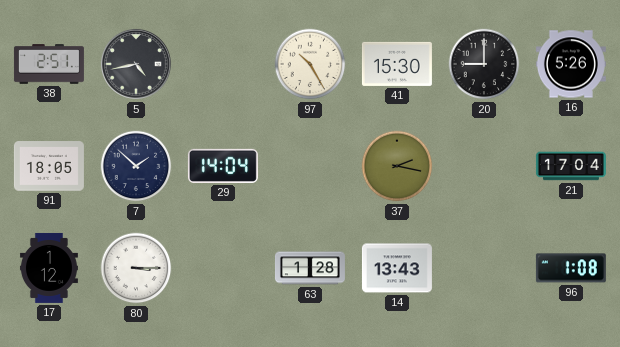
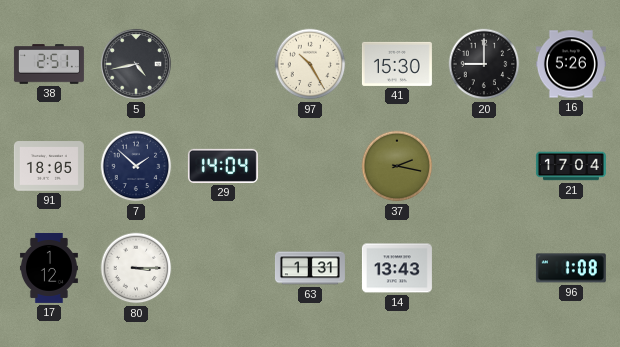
63: 1:28 -> 1:31 (310, 268)
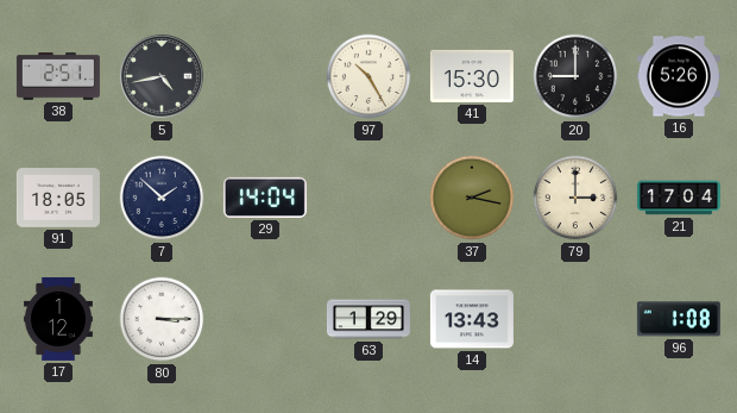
79: none -> 3:00 (575, 198)
63: 1:31 -> 1:29 (368, 319)
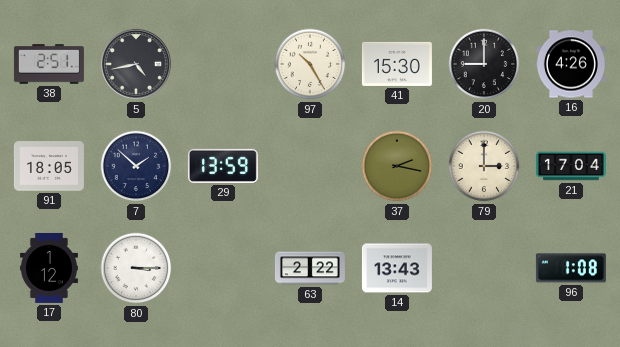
16: 5:26 -> 4:26 (571, 64)
29: 14:04 -> 13:59 (223, 166)
63: 1:29 -> 2:22 (310, 268)
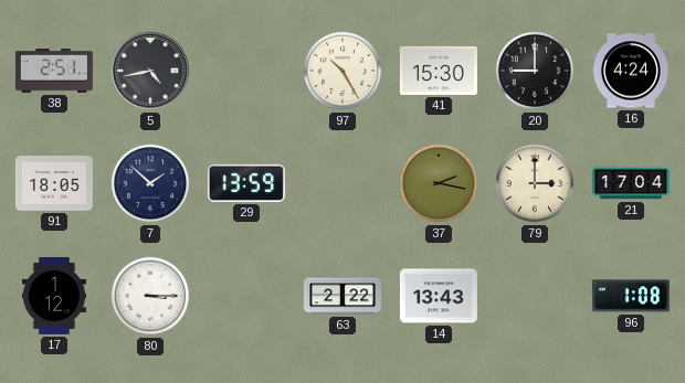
16: 4:26 -> 4:24 (631, 71)
